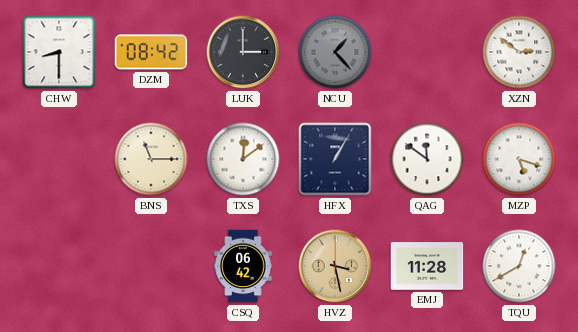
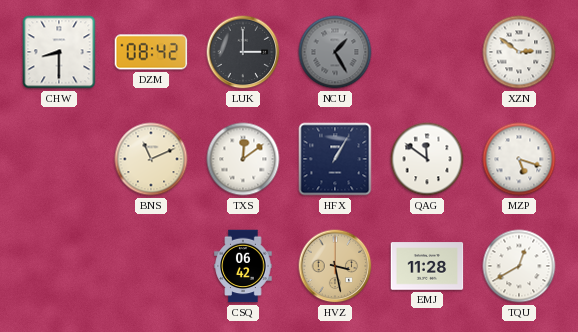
NCU: 1:23 -> 1:25 (335, 52)
BNS: 11:15 -> 11:11 (151, 159)
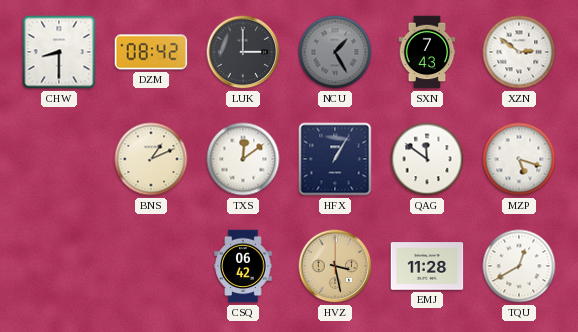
SXN: none -> 7:43 (427, 52)
BNS: 11:11 -> 1:11 (151, 159)
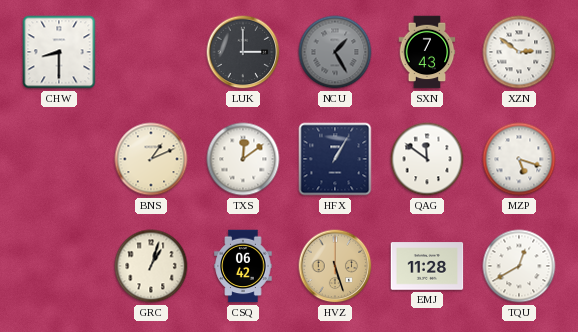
DZM: 08:42 -> none (151, 52)
GRC: none -> 1:03 (151, 266)
HVZ: 3:28 -> 5:27 (335, 266)
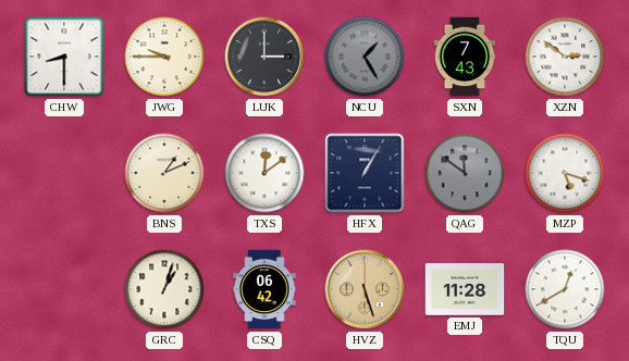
JWG: none -> 9:45 (164, 57)
QAG dial: white -> grey (465, 173)
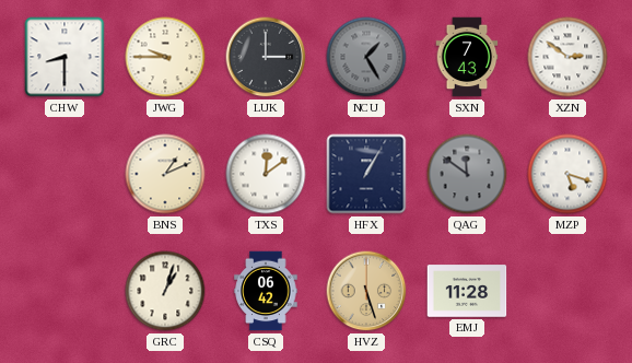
TQU: 12:40 -> none (565, 289)
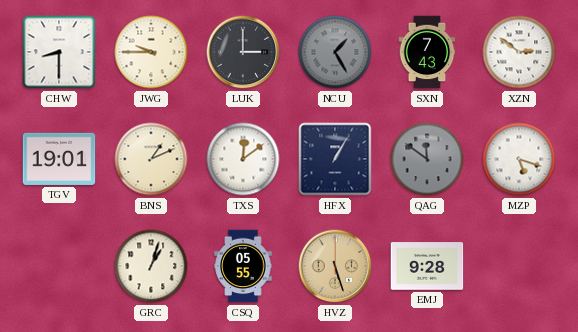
TGV: none -> 19:01 (59, 159)
CSQ: 06:42 -> 05:55 (243, 266)
EMJ: 11:28 -> 9:28 (427, 266)
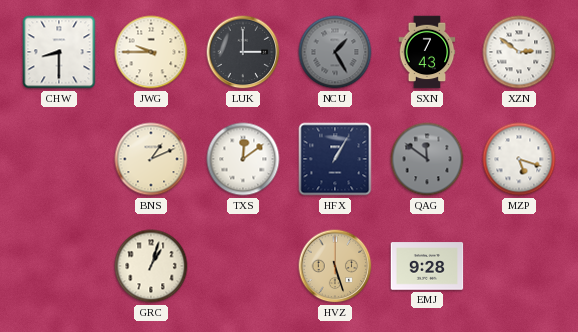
TGV: 19:01 -> none (59, 159)
CSQ: 05:55 -> none (243, 266)
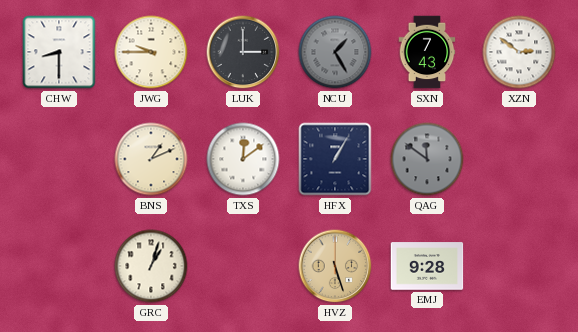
MZP: 5:18 -> none (519, 159)
